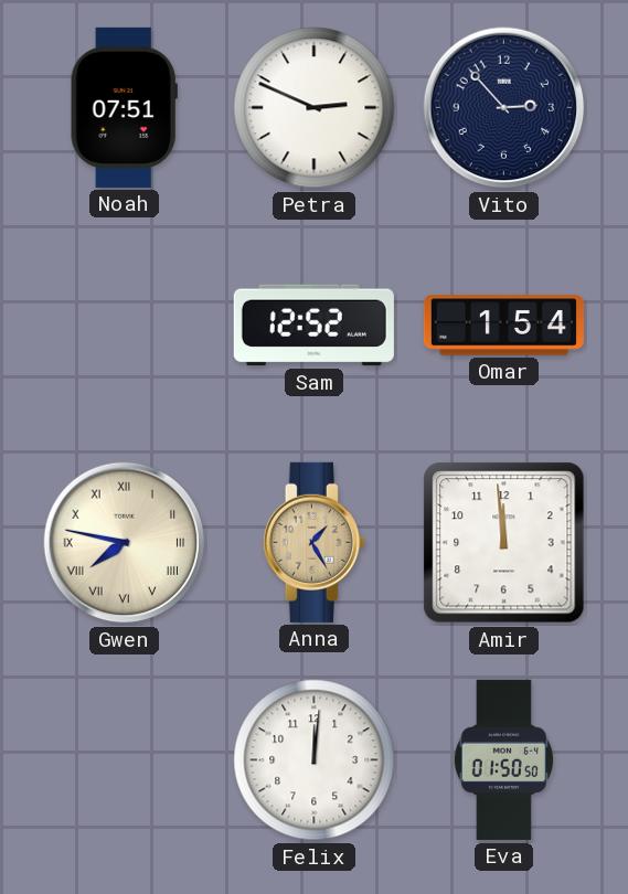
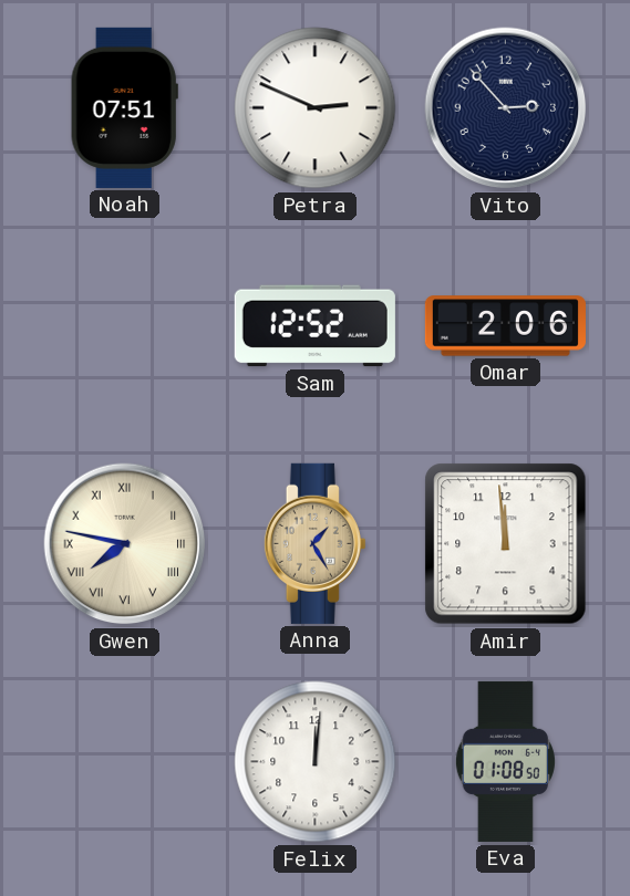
Omar: 1:54 -> 2:06 (505, 326)
Eva: 01:50 -> 01:08 (505, 761)
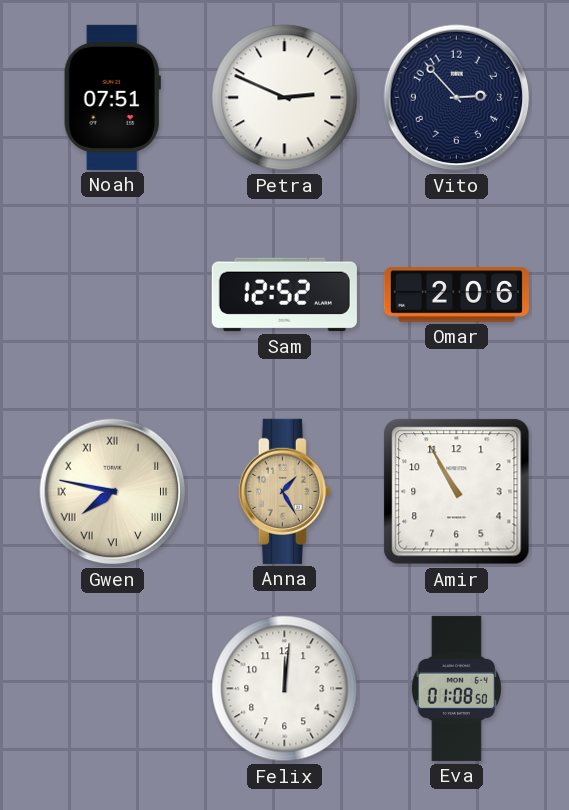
Amir: 11:59 -> 10:55 (457, 492)
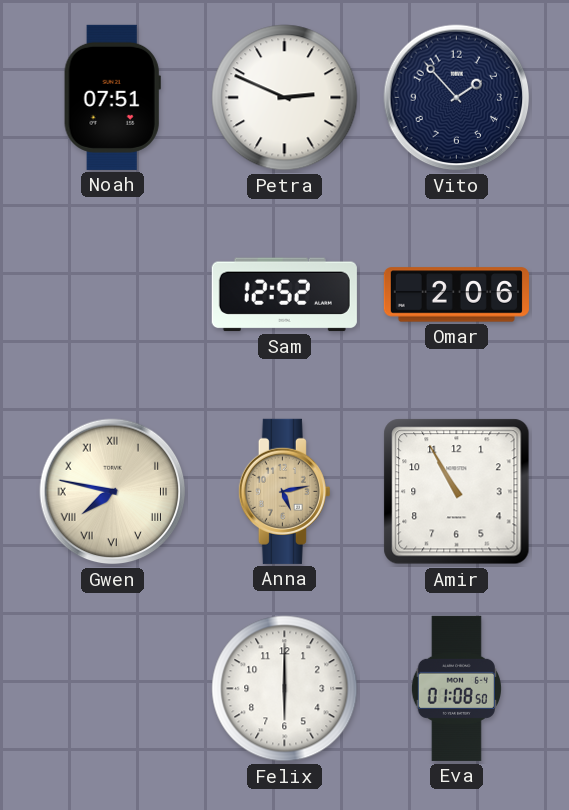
Vito: 2:53 -> 1:53 (457, 98)
Anna: 1:25 -> 5:13 (284, 491)
Felix: 12:01 -> 6:00 (285, 689)
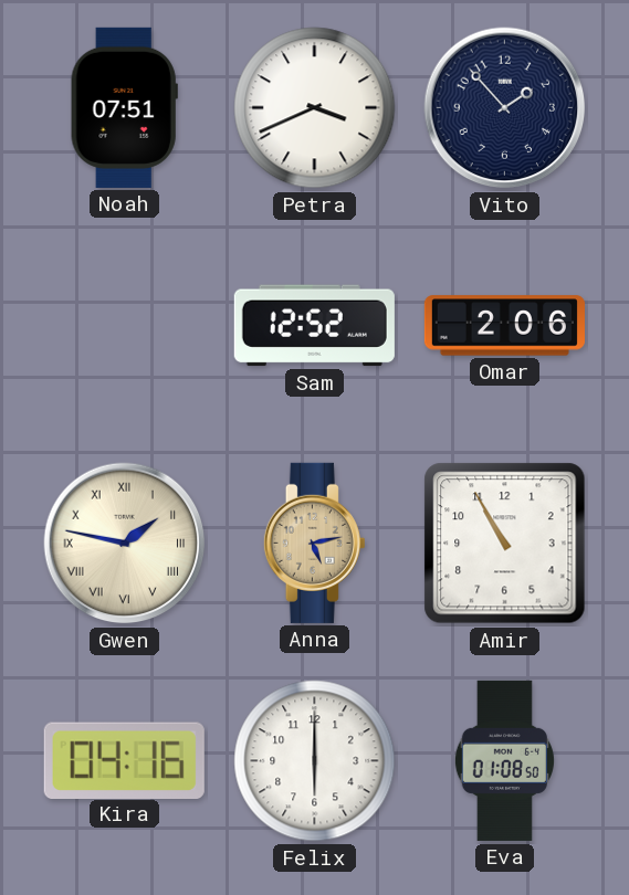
Petra: 2:49 -> 3:41 (315, 108)
Gwen: 7:47 -> 1:47 (125, 544)
Kira: none -> 04:16 (124, 760)
